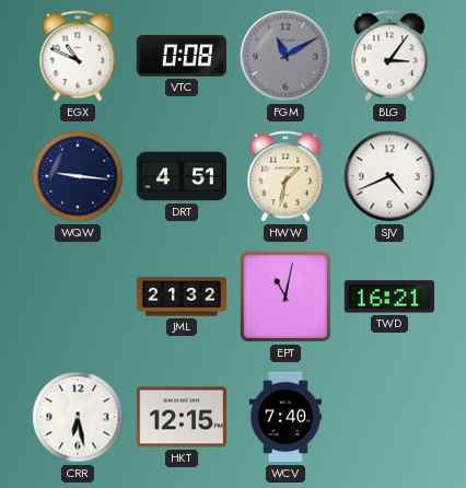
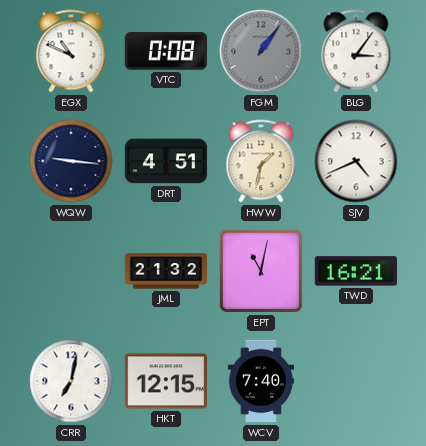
FGM: 11:10 -> 1:06 (261, 51)
CRR: 6:28 -> 7:02 (71, 381)
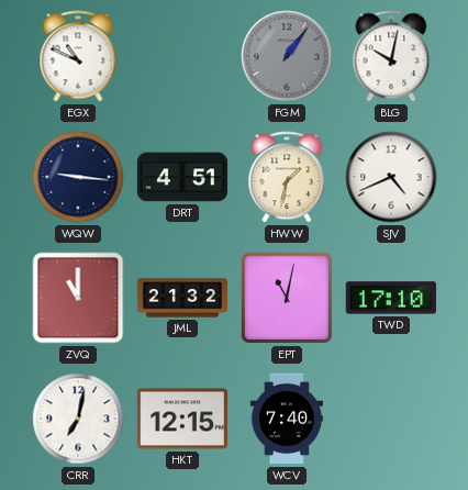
VTC: 0:08 -> none (165, 52)
BLG: 3:06 -> 10:02 (391, 56)
ZVQ: none -> 11:00 (78, 298)
TWD: 16:21 -> 17:10 (390, 298)
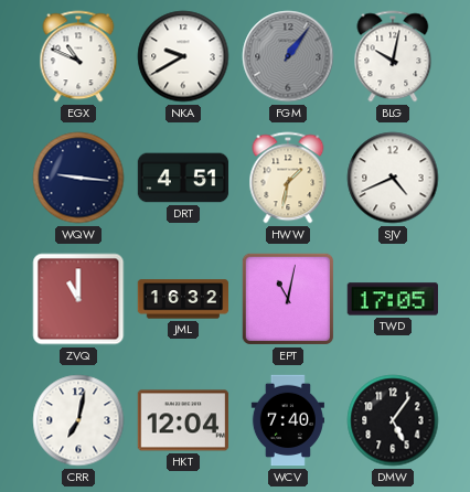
NKA: none -> 9:40 (183, 56)
JML: 21:32 -> 16:32 (183, 299)
TWD: 17:10 -> 17:05 (392, 299)
HKT: 12:15 -> 12:04 (183, 420)
DMW: none -> 5:06 (393, 420)
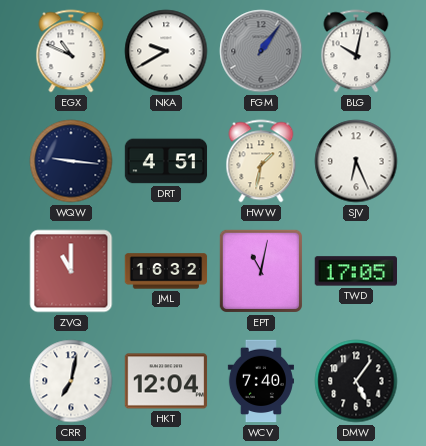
SJV: 4:41 -> 6:26 (356, 161)
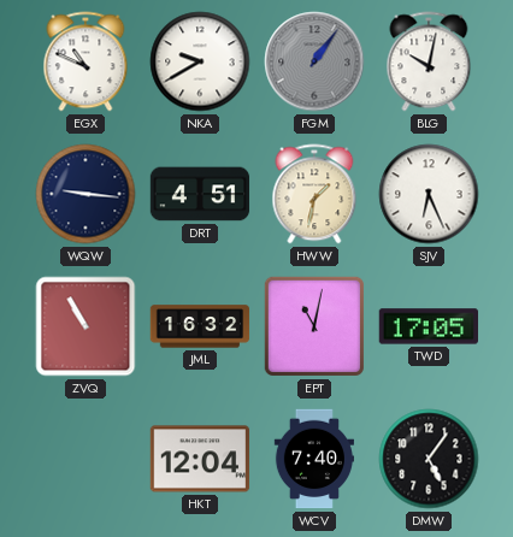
ZVQ: 11:00 -> 10:55 (85, 326)
CRR: 7:02 -> none (71, 381)
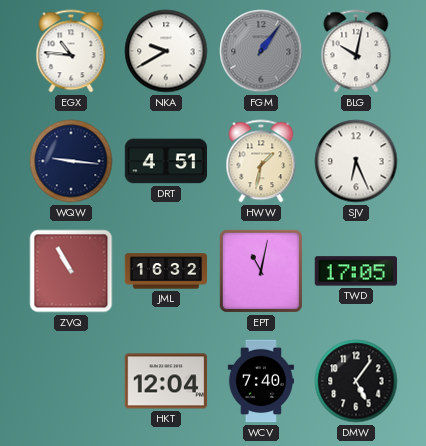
EGX: 10:49 -> 10:46 (71, 51)
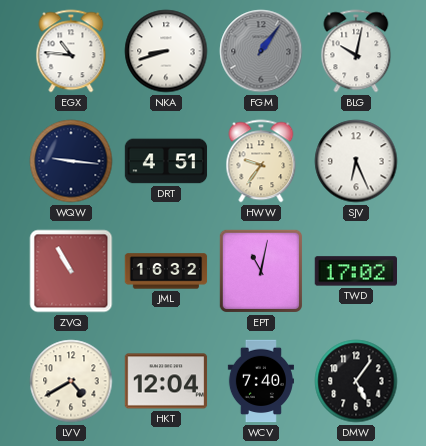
NKA: 9:40 -> 8:42 (166, 51)
HWW: 1:32 -> 9:36 (261, 161)
TWD: 17:05 -> 17:02 (355, 271)
LVV: none -> 4:40 (71, 381)
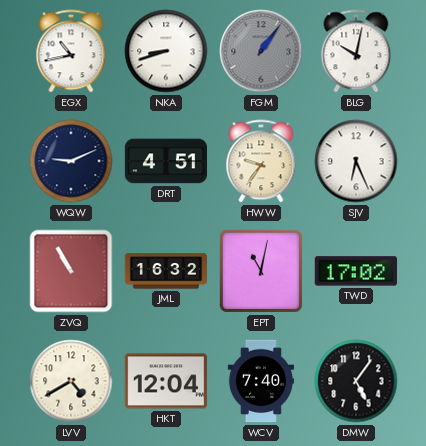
EGX: 10:46 -> 10:43 (71, 51)
WQW: 9:16 -> 9:11 (71, 161)
